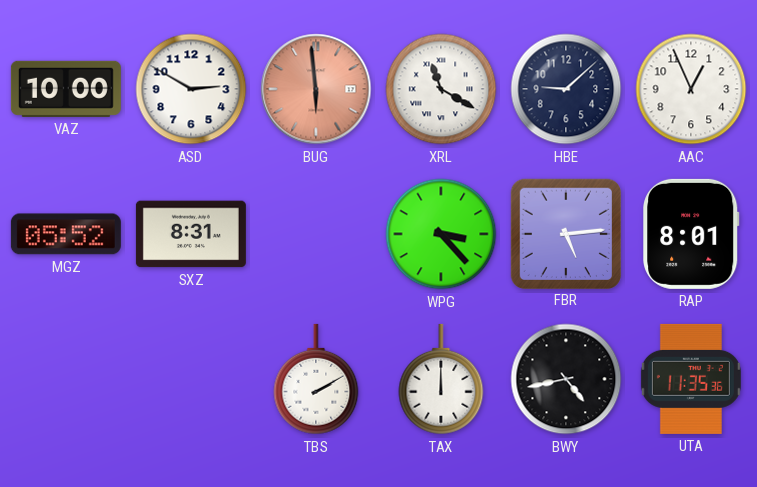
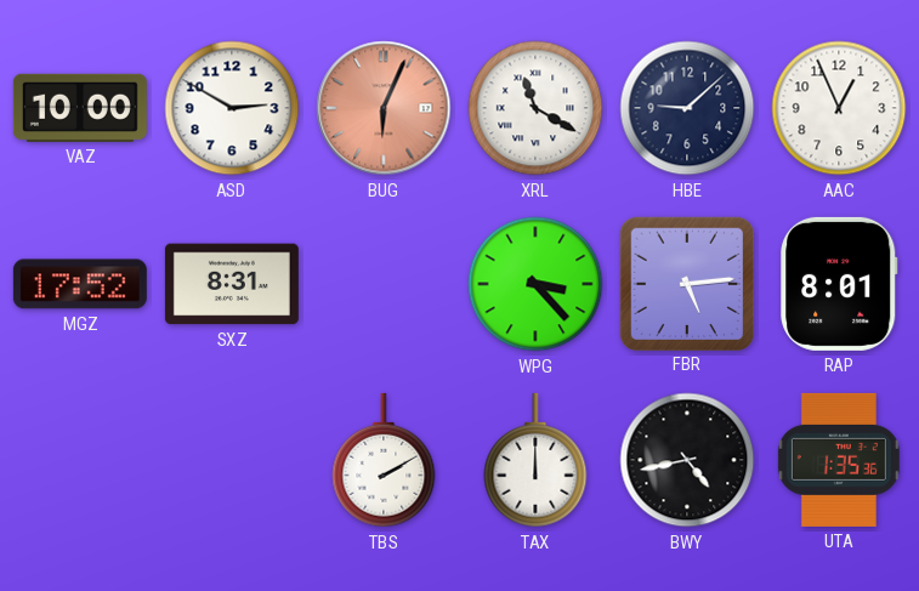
BUG: 5:59 -> 6:04 (384, 108)
MGZ: 05:52 -> 17:52 (80, 284)
UTA: 11:35 -> 1:35 (839, 460)
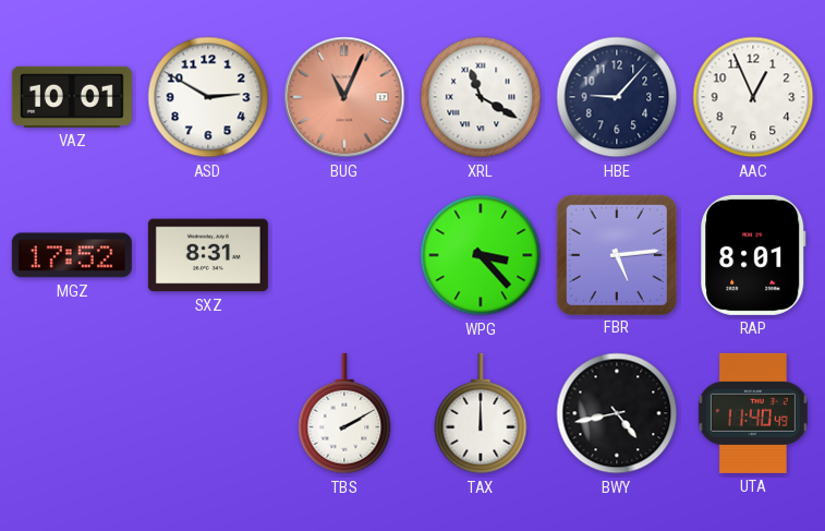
VAZ: 10:00 -> 10:01 (72, 97)
BUG: 6:04 -> 11:04 (344, 97)
HBE: 9:08 -> 9:07 (617, 97)
UTA: 1:35 -> 11:40 (753, 413)
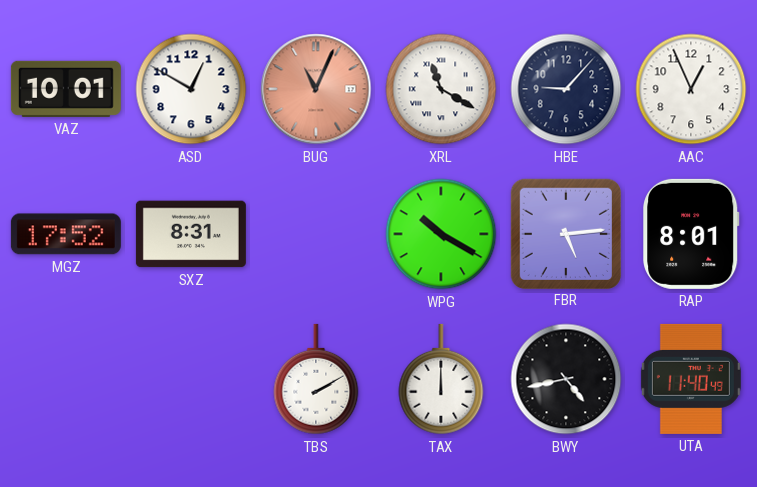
ASD: 2:50 -> 12:50 (191, 89)
WPG: 3:23 -> 10:20 (441, 234)
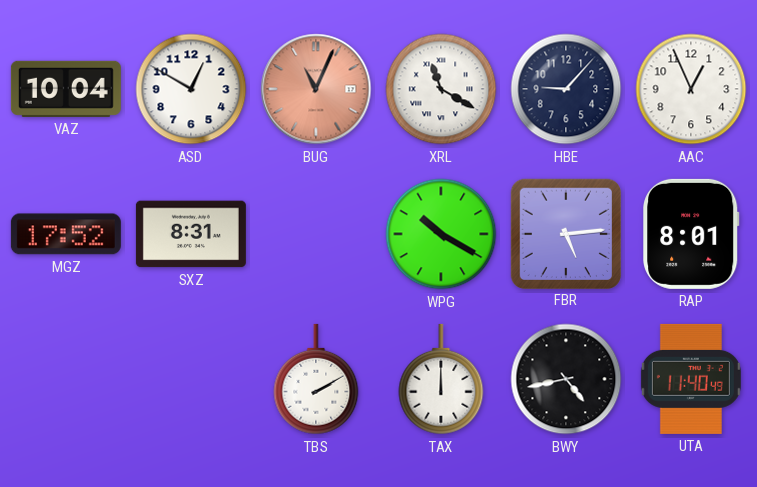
VAZ: 10:01 -> 10:04 (66, 89)
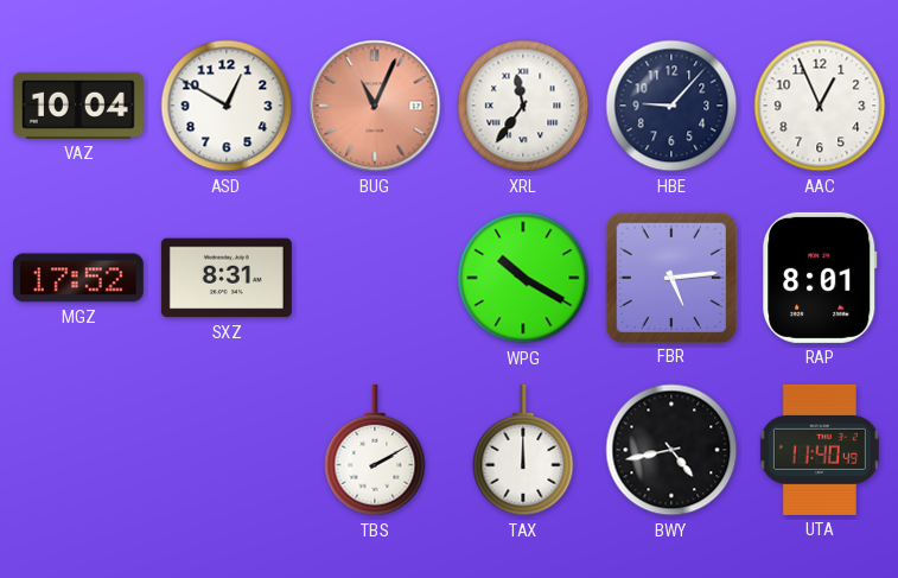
XRL: 11:20 -> 11:36 (523, 106)
